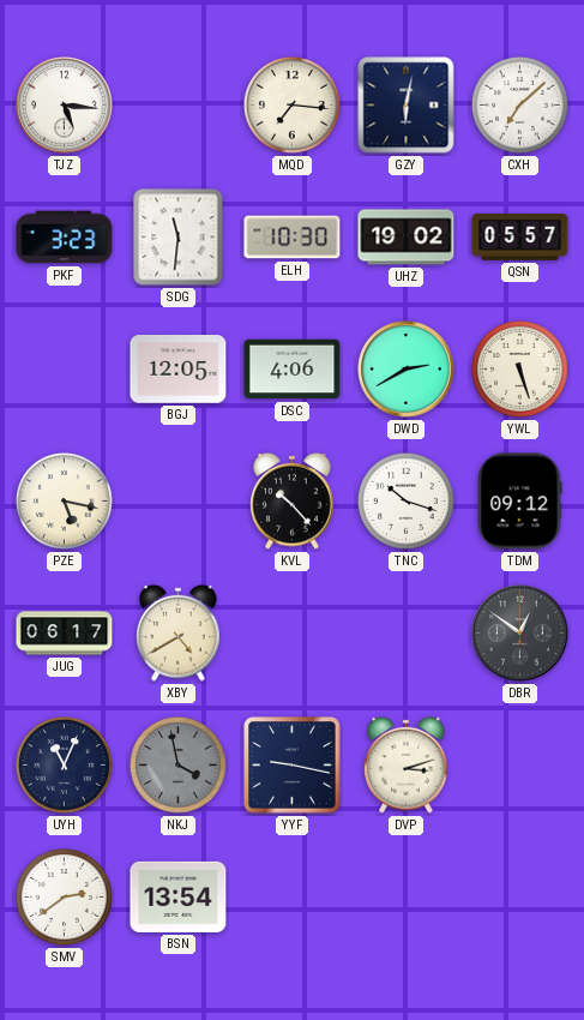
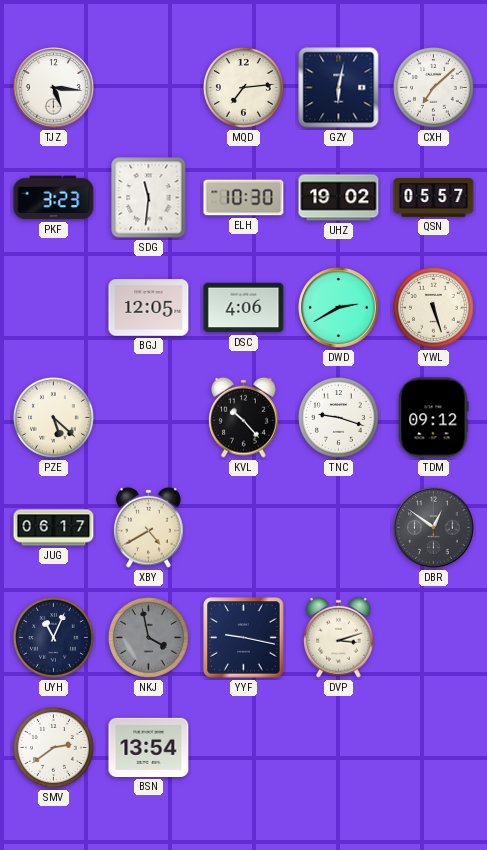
MQD: 7:16 -> 7:14 (243, 87)
PZE: 5:17 -> 5:22 (53, 417)
TNC: 10:18 -> 9:18 (338, 417)
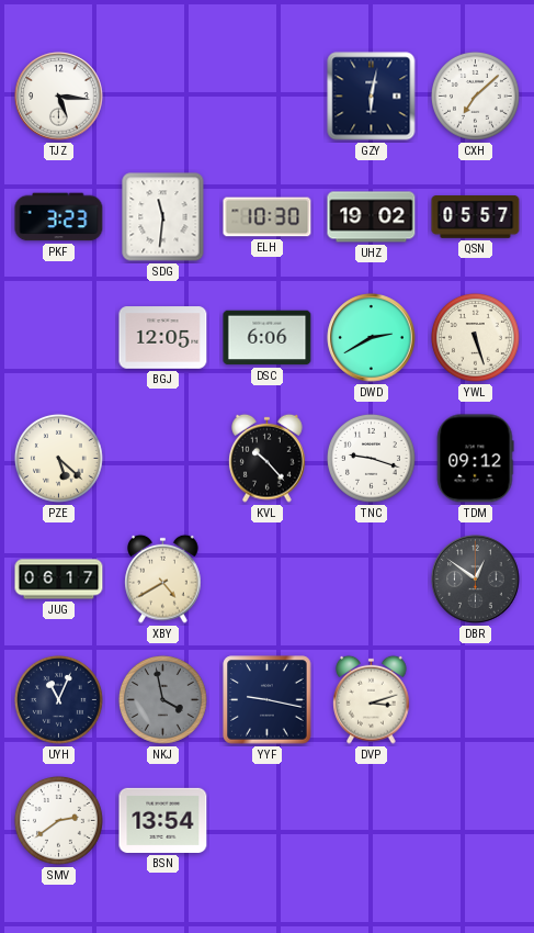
MQD: 7:14 -> none (243, 87)
DSC: 4:06 -> 6:06 (268, 338)
